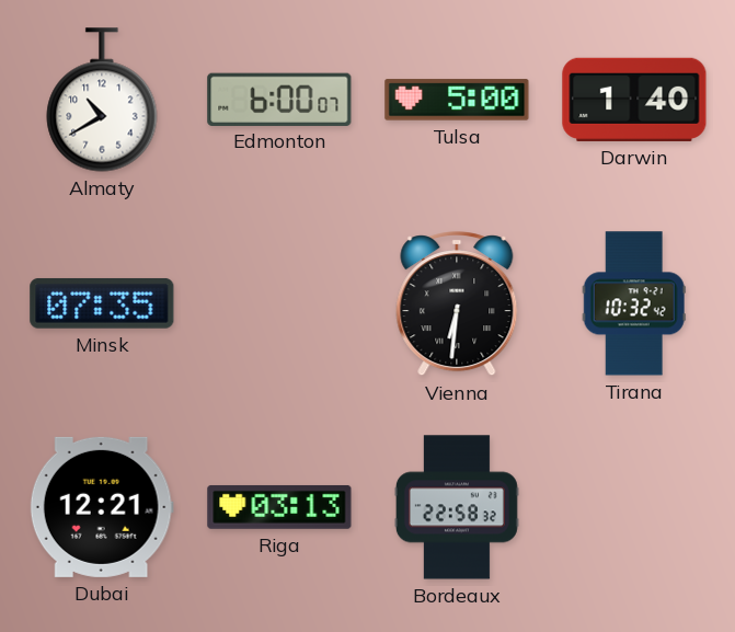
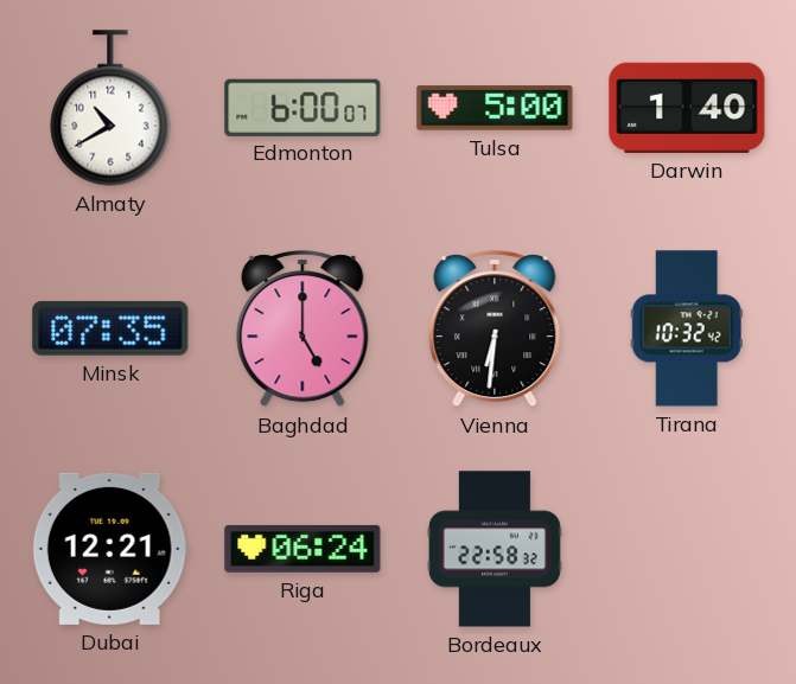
Baghdad: none -> 5:00 (303, 330)
Riga: 03:13 -> 06:24 (303, 549)
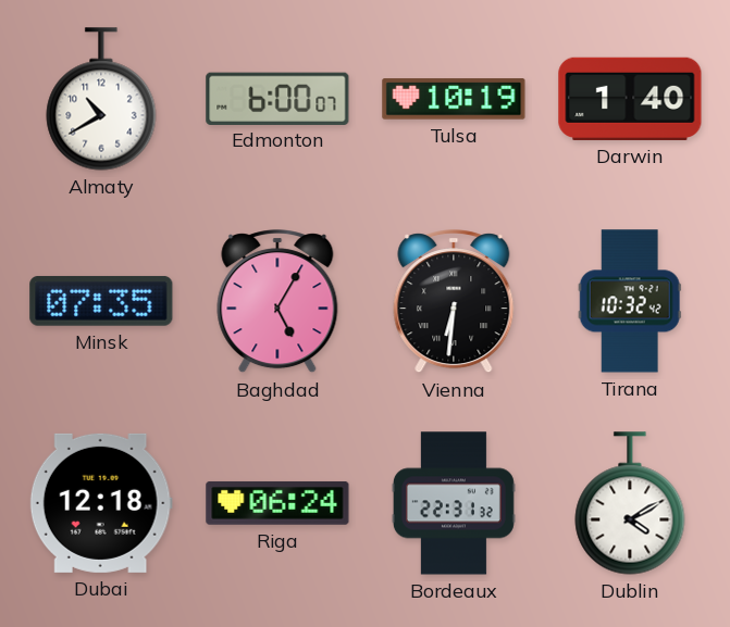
Tulsa: 5:00 -> 10:19 (454, 99)
Baghdad: 5:00 -> 5:05 (277, 302)
Dubai: 12:21 -> 12:18 (101, 503)
Bordeaux: 22:58 -> 22:31 (454, 503)
Dublin: none -> 4:10 (630, 503)
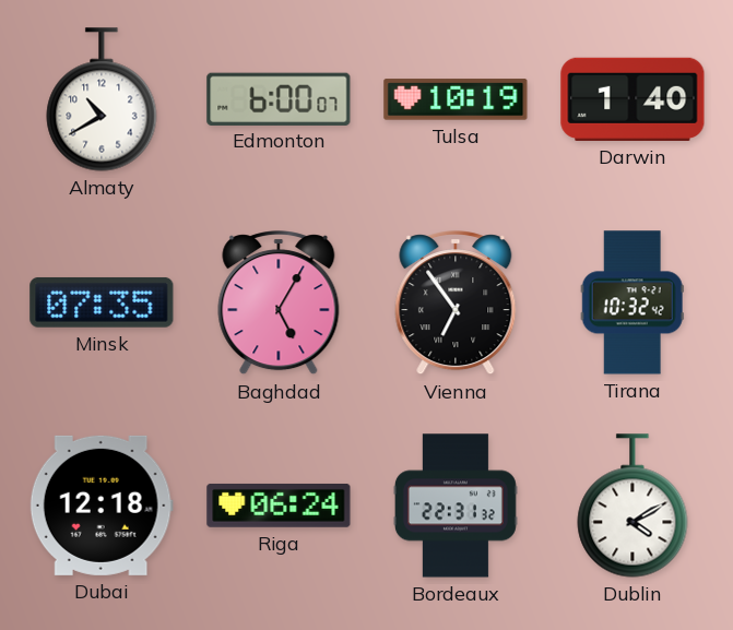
Vienna: 6:31 -> 6:54 (456, 304)
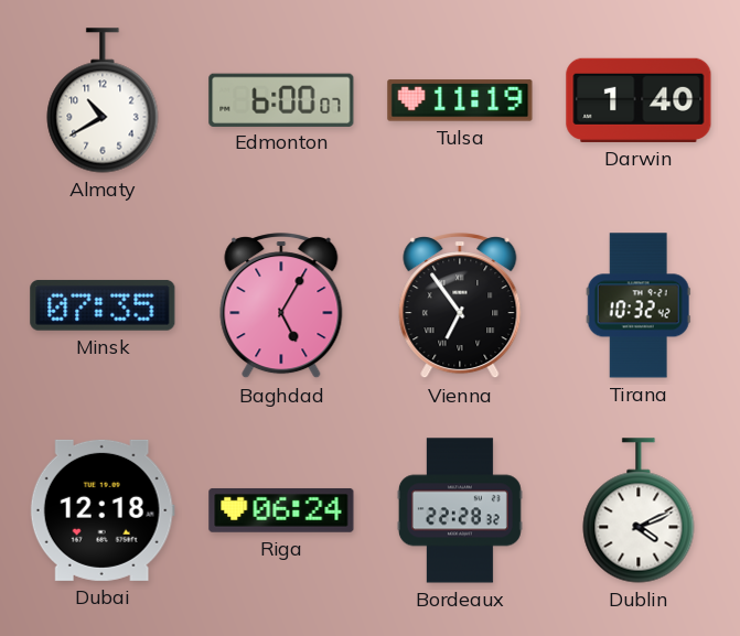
Tulsa: 10:19 -> 11:19 (460, 100)
Bordeaux: 22:31 -> 22:28 (460, 510)
Dublin: 4:10 -> 4:11 (639, 510)
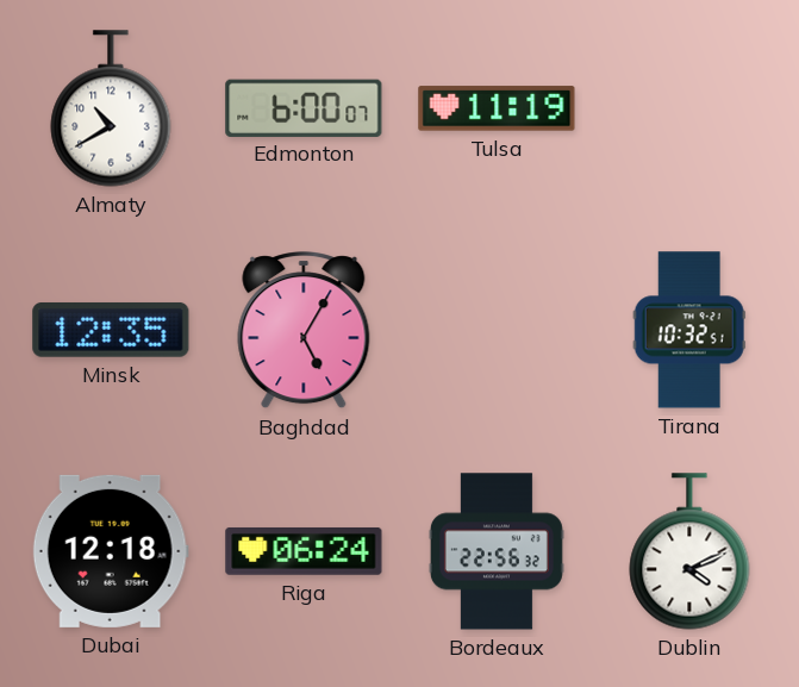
Darwin: 1:40 -> none (639, 100)
Minsk: 07:35 -> 12:35 (111, 330)
Vienna: 6:54 -> none (460, 306)
Tirana: 10:32:42 -> 10:32:51 (689, 330)
Bordeaux: 22:28 -> 22:56 (497, 551)
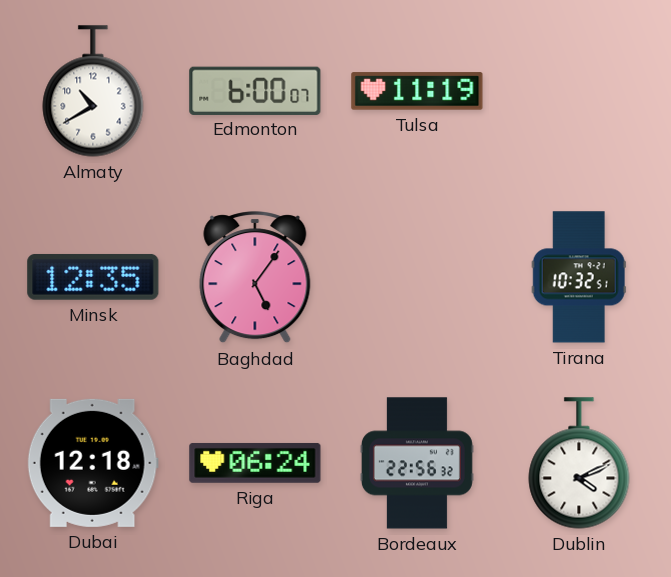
Baghdad: 5:05 -> 5:06 (255, 278)
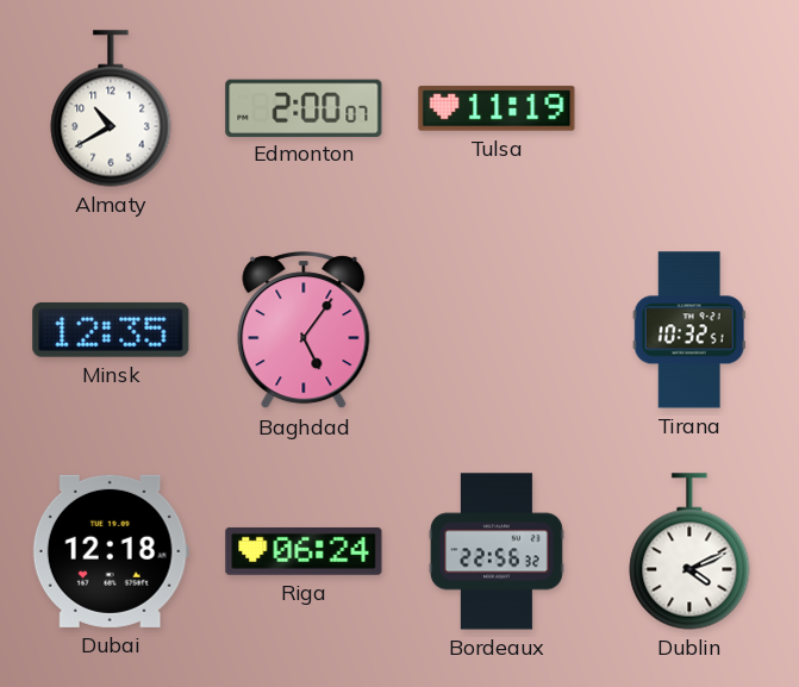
Edmonton: 6:00 -> 2:00 (304, 107)
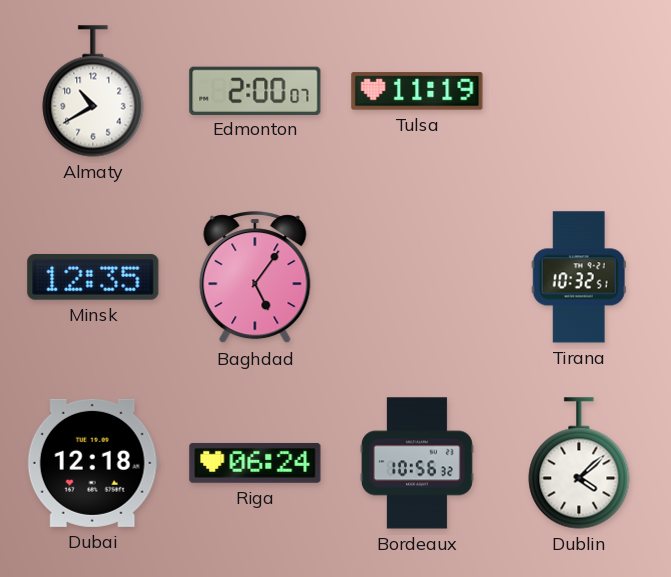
Bordeaux: 22:56 -> 10:56 (417, 463)
Dublin: 4:11 -> 4:08 (579, 463)
